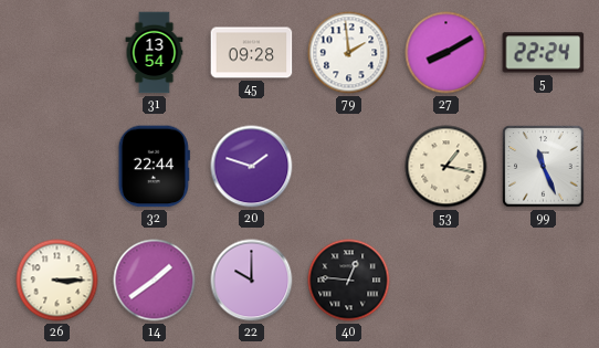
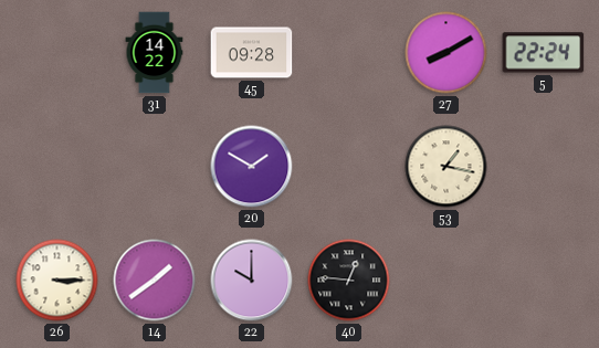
31: 13:54 -> 14:22 (155, 53)
79: 1:59 -> none (349, 53)
32: 22:44 -> none (154, 167)
20: 1:48 -> 1:50 (252, 167)
99: 11:26 -> none (544, 167)
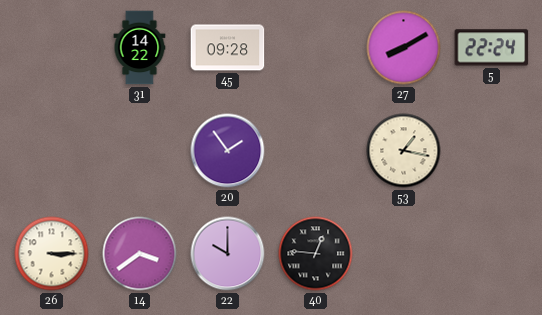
20: 1:50 -> 1:54 (228, 151)
14: 1:39 -> 3:39 (140, 254)
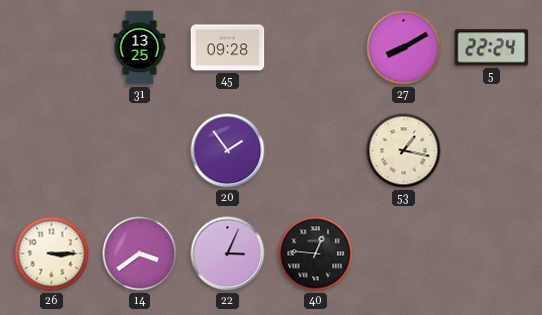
31: 14:22 -> 13:25 (140, 48)
22: 10:00 -> 3:04 (228, 254)
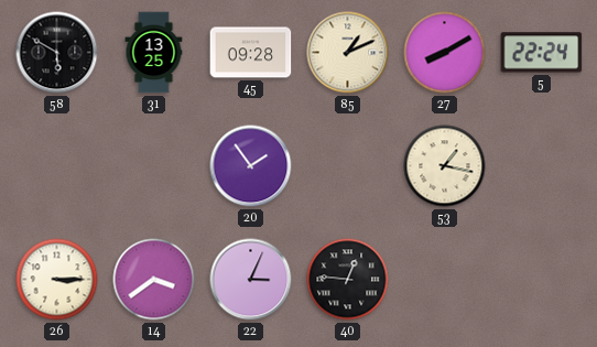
58: none -> 5:50 (57, 53)
85: none -> 1:11 (348, 53)
